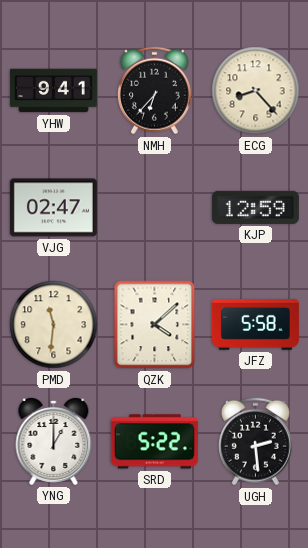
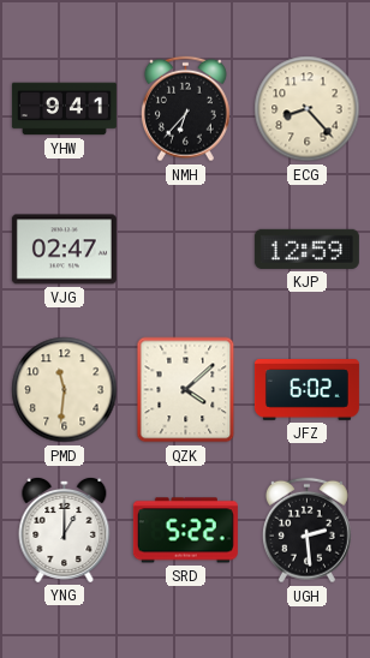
JFZ: 5:58 -> 6:02 (306, 390)
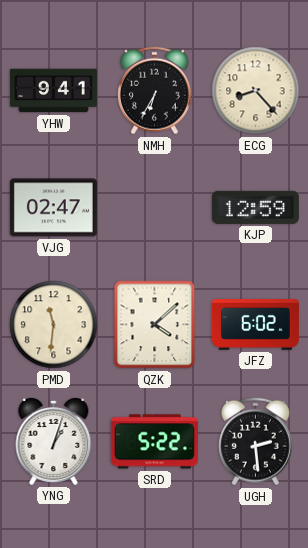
NMH: 6:37 -> 6:35 (154, 91)
YNG: 1:00 -> 1:03 (54, 441)
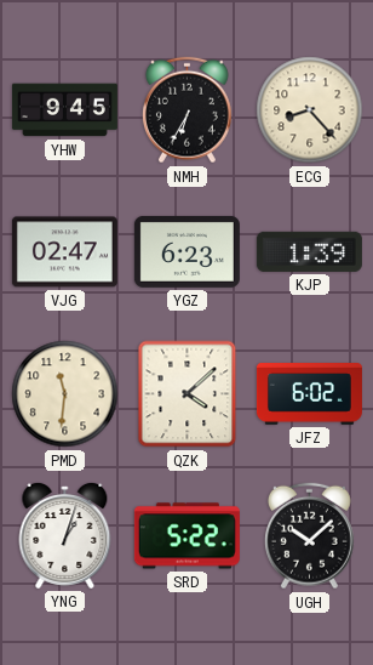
YHW: 9:41 -> 9:45 (64, 110)
YGZ: none -> 6:23 (187, 251)
KJP: 12:59 -> 1:39 (309, 251)
UGH: 2:29 -> 10:08 (309, 536)
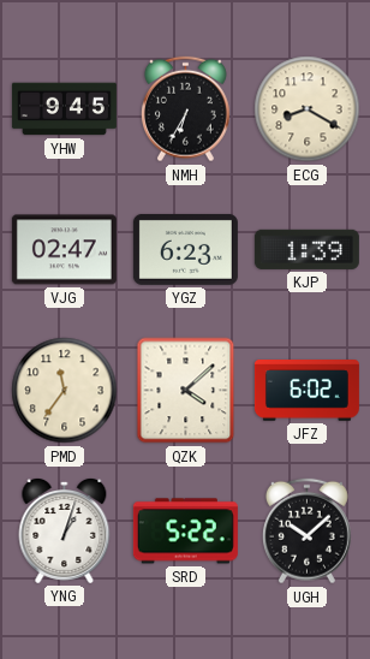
ECG: 8:23 -> 8:20 (308, 109)
PMD: 11:31 -> 11:36 (65, 391)
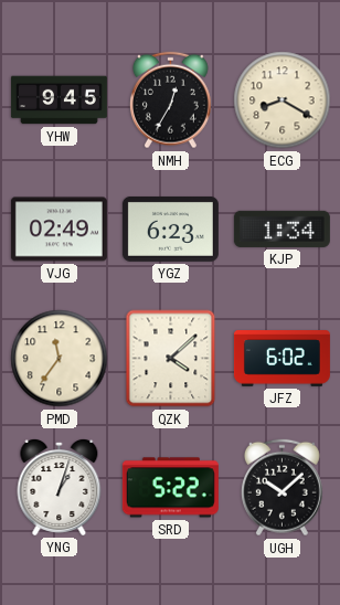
NMH: 6:35 -> 12:35 (170, 100)
VJG: 02:47 -> 02:49 (59, 230)
KJP: 1:39 -> 1:34 (281, 229)
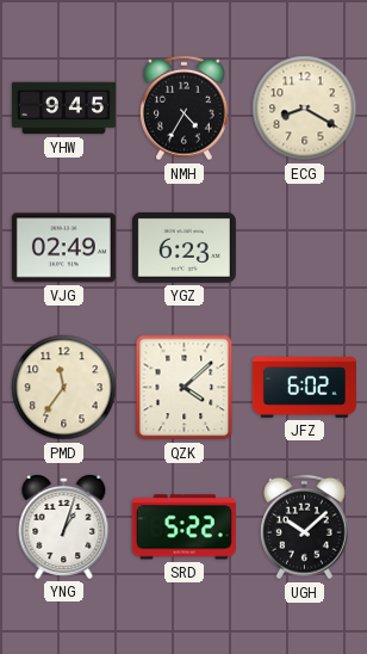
NMH: 12:35 -> 4:35 (183, 109)
KJP: 1:34 -> none (281, 229)
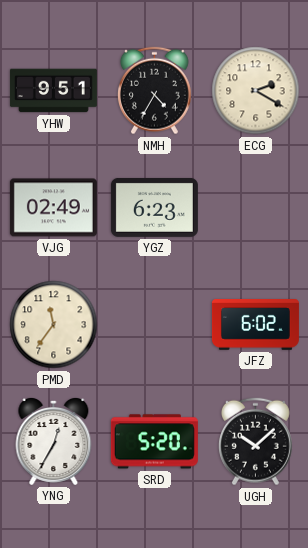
YHW: 9:45 -> 9:51 (53, 91)
ECG: 8:20 -> 2:20 (256, 91)
QZK: 4:08 -> none (185, 388)
YNG: 1:03 -> 12:35 (54, 441)
SRD: 5:22 -> 5:20 (154, 442)
